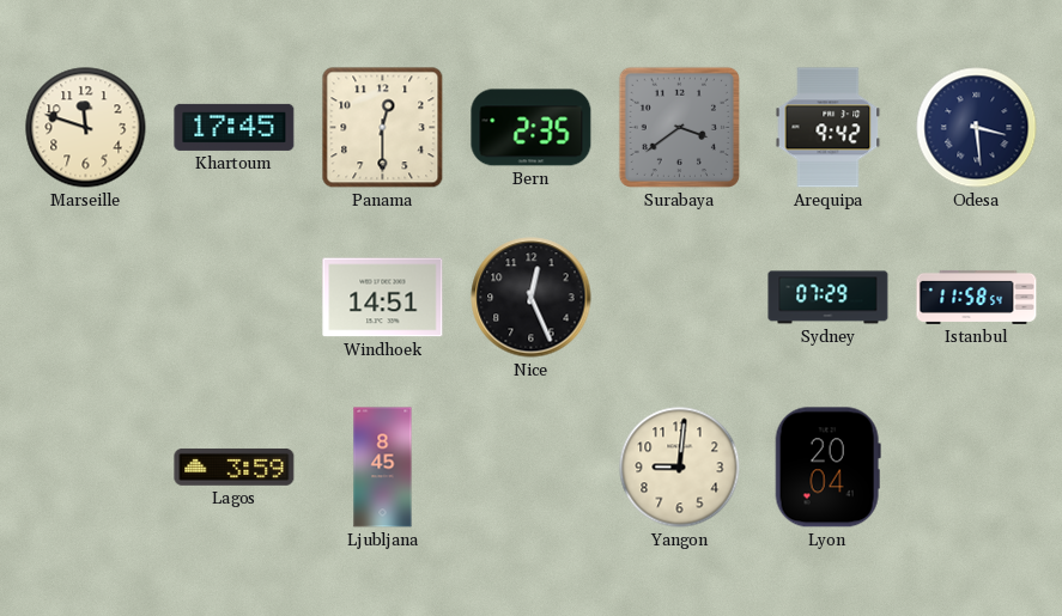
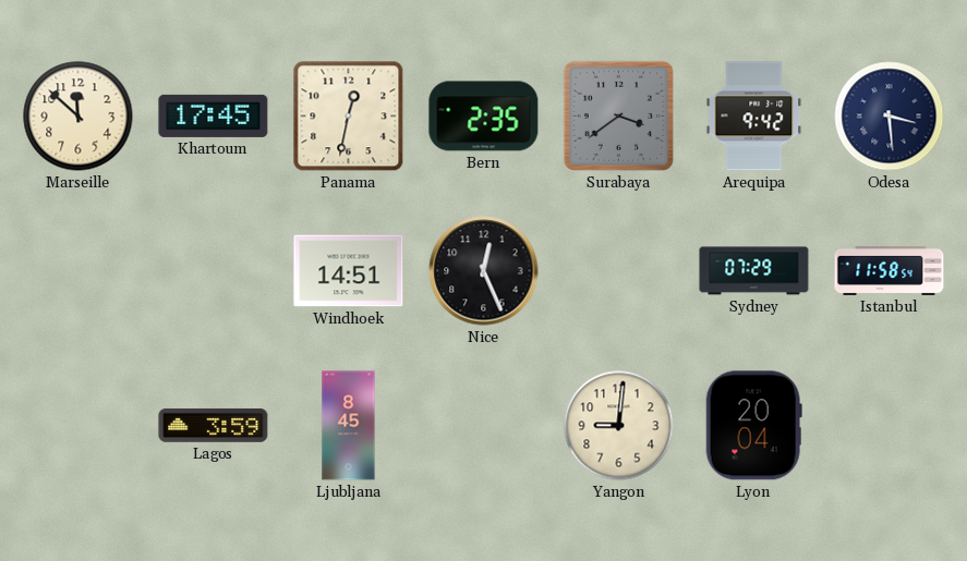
Marseille: 11:48 -> 11:52 (78, 117)
Panama: 12:30 -> 12:32 (349, 117)
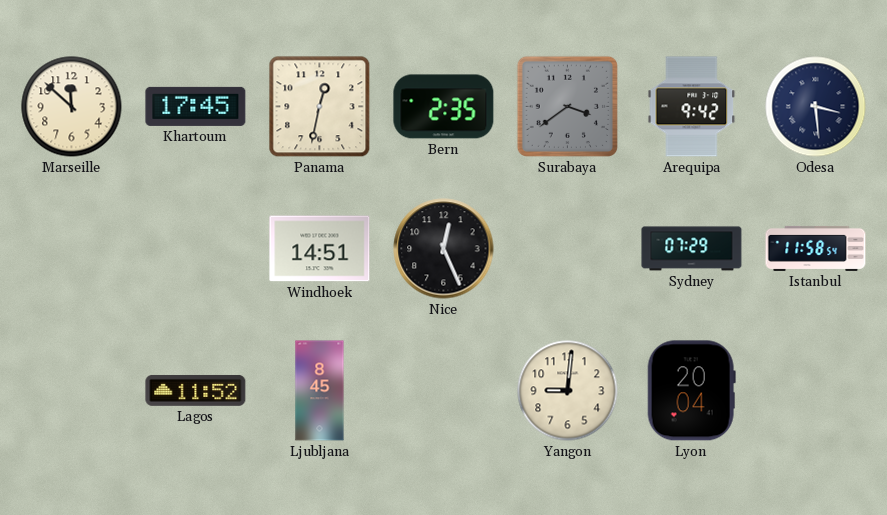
Lagos: 3:59 -> 11:52 (196, 390)
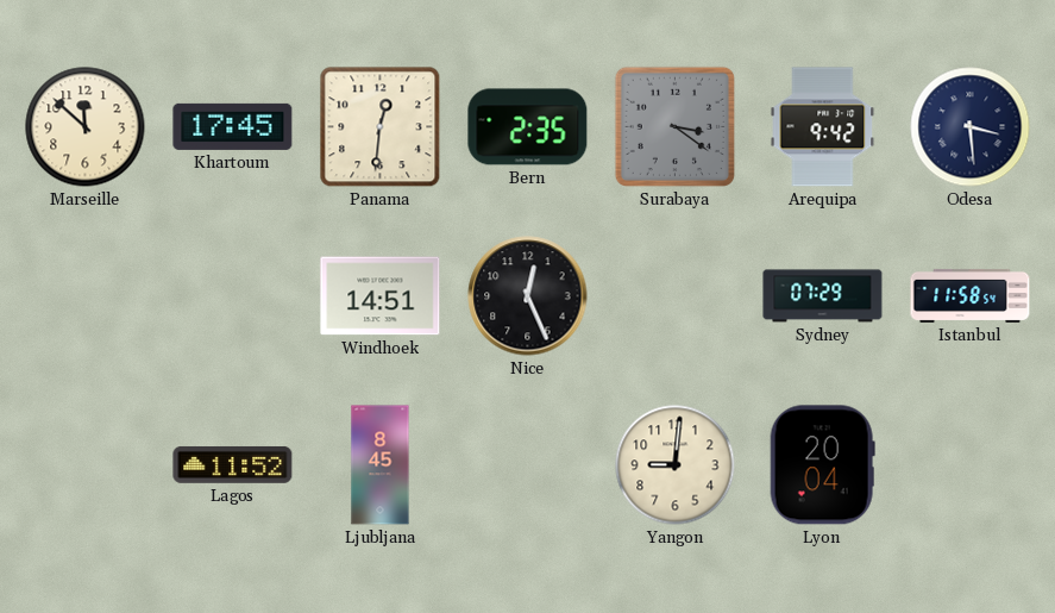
Panama: 12:32 -> 12:31 (381, 127)
Surabaya: 3:39 -> 3:21 (674, 126)
